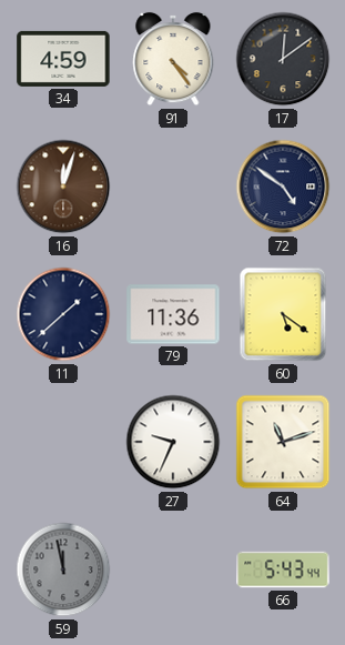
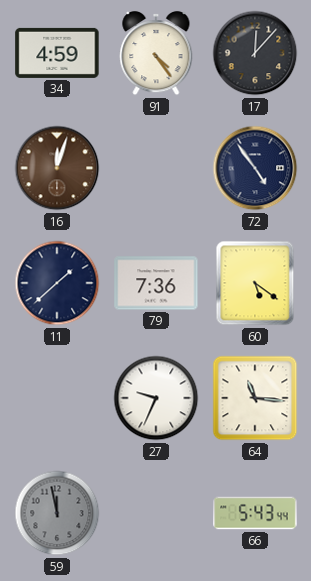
17: 12:09 -> 12:07 (255, 53)
72: 4:51 -> 4:54 (255, 168)
79: 11:36 -> 7:36 (156, 283)
64: 11:12 -> 11:16 (255, 398)
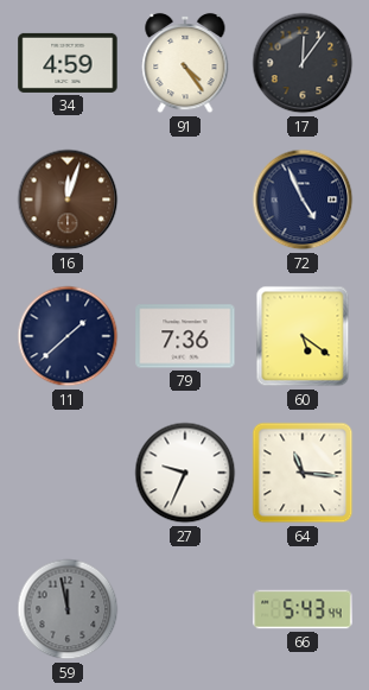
17: 12:07 -> 12:06 (303, 63)
72: 4:54 -> 4:56 (303, 200)
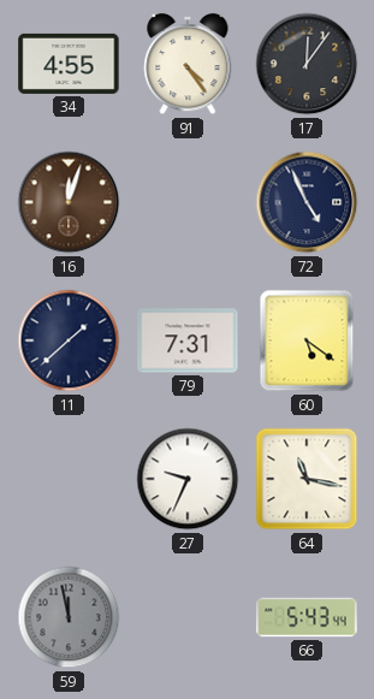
34: 4:59 -> 4:55 (69, 64)
79: 7:36 -> 7:31 (188, 340)
64: 11:16 -> 11:17 (307, 479)
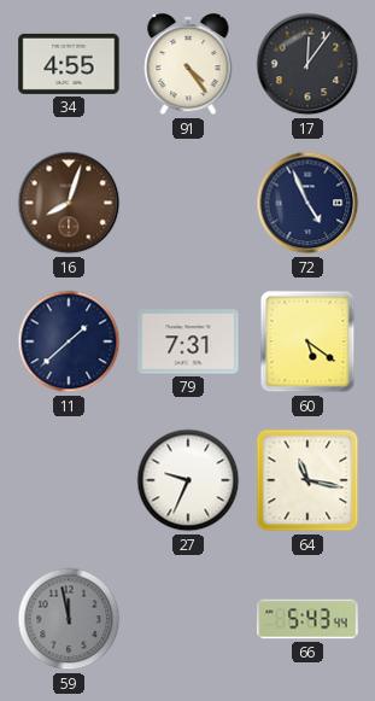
16: 12:03 -> 8:03 (69, 203)
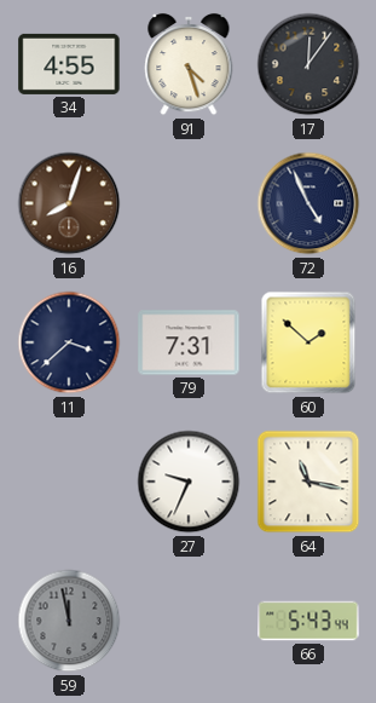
91: 4:24 -> 4:27 (189, 64)
11: 1:38 -> 3:38 (69, 342)
60: 5:21 -> 1:52 (308, 342)
